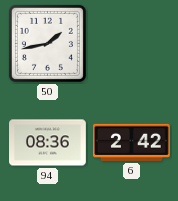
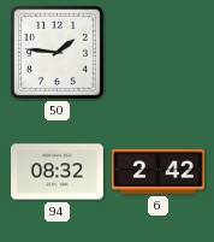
50: 1:43 -> 1:46 (57, 52)
94: 08:36 -> 08:32 (58, 172)
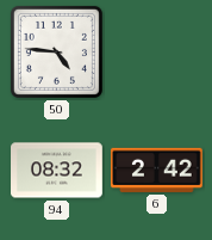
50: 1:46 -> 4:46 (56, 51)
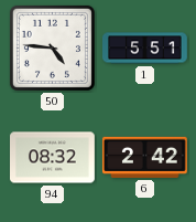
1: none -> 5:51 (145, 49)
